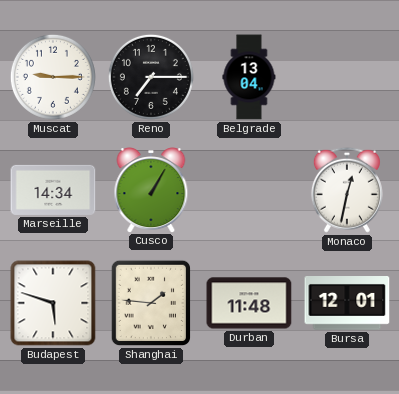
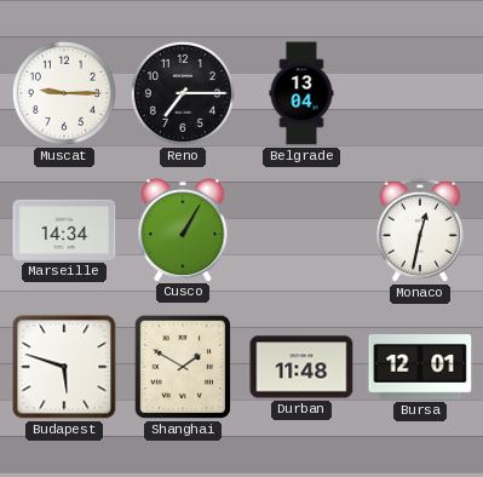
Shanghai: 1:46 -> 1:50 (182, 367)
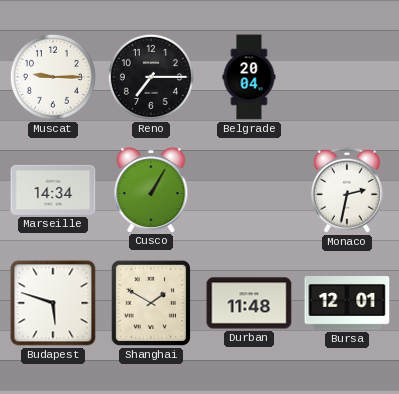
Belgrade: 13:04 -> 20:04 (249, 77)
Monaco: 12:32 -> 2:32 (347, 190)
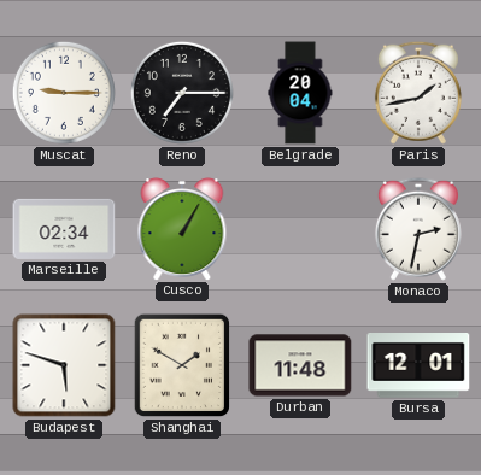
Paris: none -> 1:43 (418, 93)
Marseille: 14:34 -> 02:34 (64, 229)
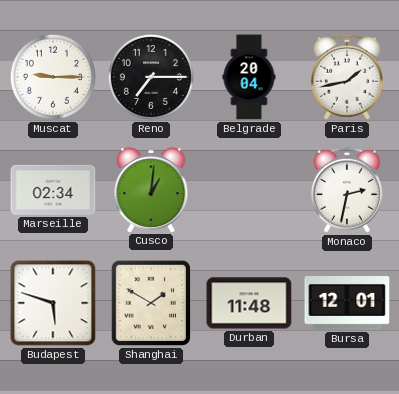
Cusco: 1:05 -> 1:01 (151, 190)
